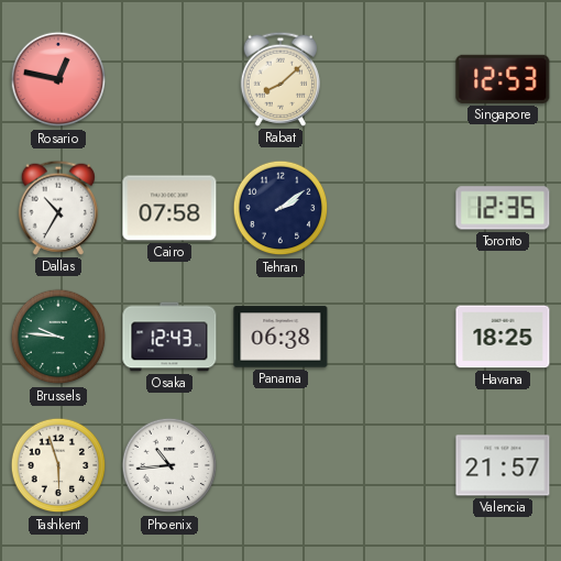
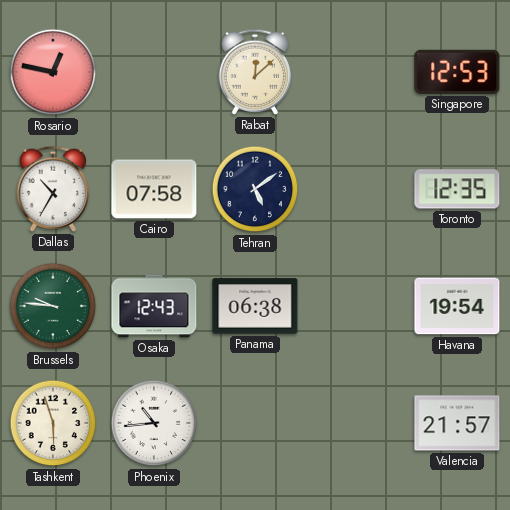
Rabat: 8:08 -> 12:08 (254, 72)
Tehran: 2:09 -> 5:09 (255, 189)
Havana: 18:25 -> 19:54 (457, 306)
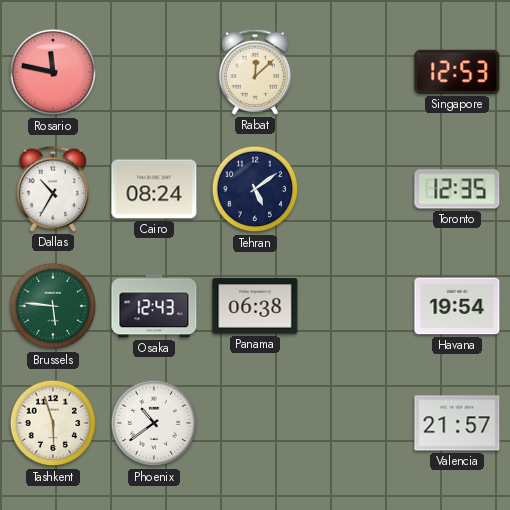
Rosario: 12:47 -> 11:47 (53, 72)
Cairo: 07:58 -> 08:24 (154, 189)
Brussels: 9:46 -> 5:46 (53, 306)
Phoenix: 10:44 -> 10:39 (154, 423)
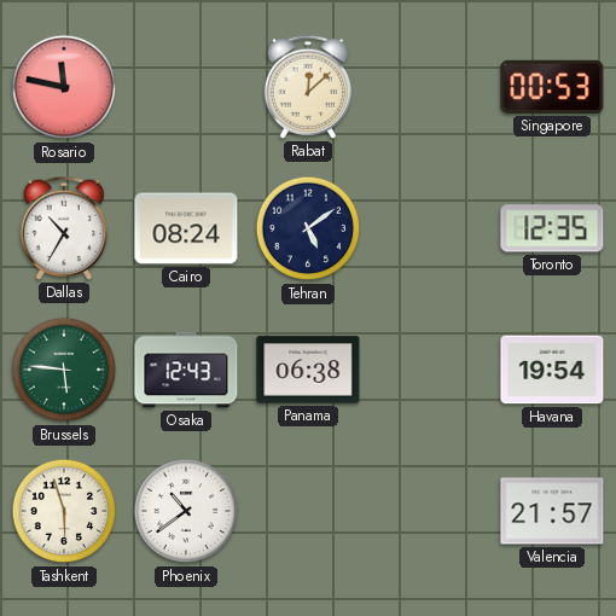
Singapore: 12:53 -> 00:53 (552, 87)
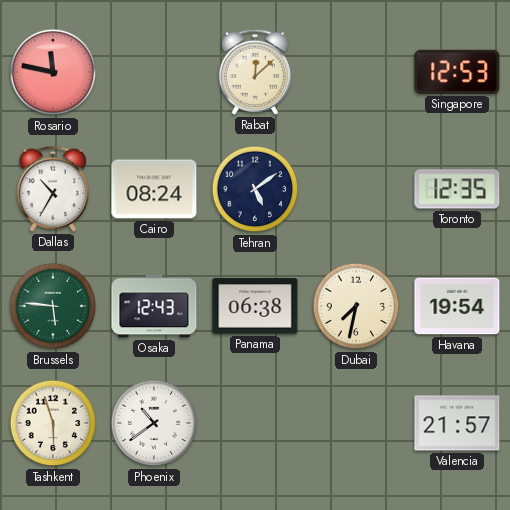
Singapore: 00:53 -> 12:53 (457, 72)
Dubai: none -> 7:32 (356, 306)
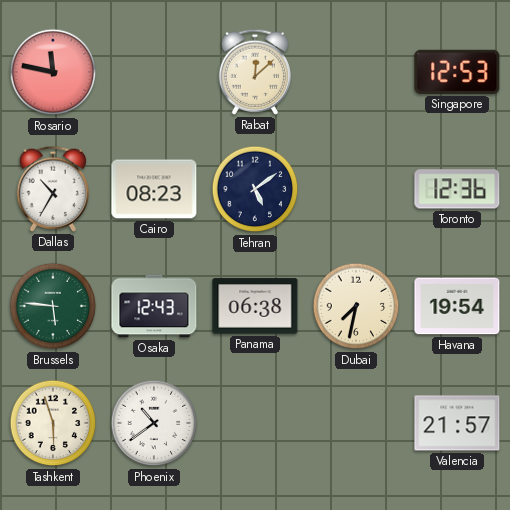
Cairo: 08:24 -> 08:23 (154, 189)
Toronto: 12:35 -> 12:36 (457, 189)
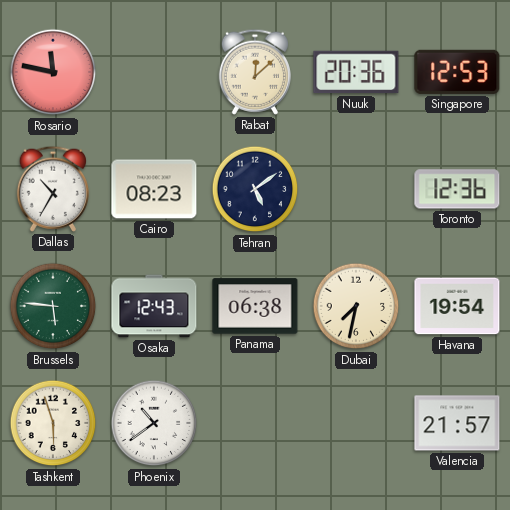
Nuuk: none -> 20:36 (356, 72)
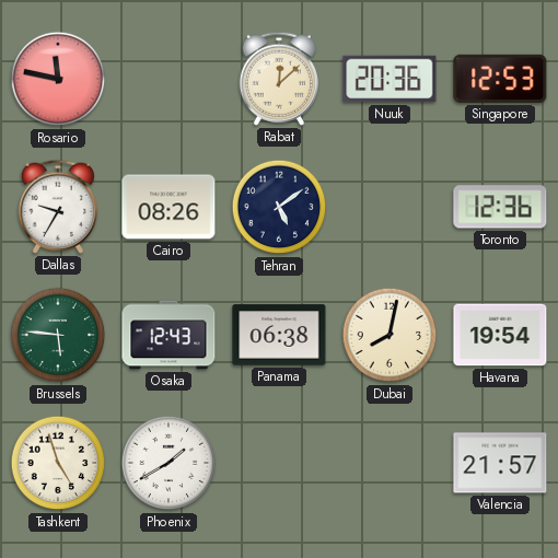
Dallas: 10:35 -> 9:35 (57, 207)
Cairo: 08:23 -> 08:26 (168, 207)
Dubai: 7:32 -> 8:02 (390, 335)
Tashkent: 5:57 -> 4:57 (58, 463)
Phoenix: 10:39 -> 1:40 (168, 463)
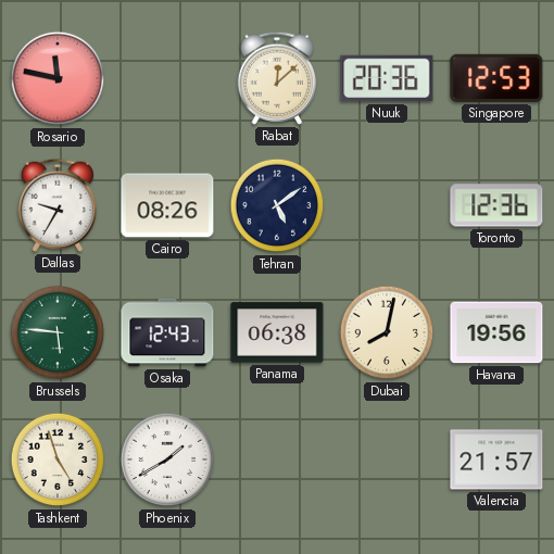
Havana: 19:54 -> 19:56 (496, 332)
